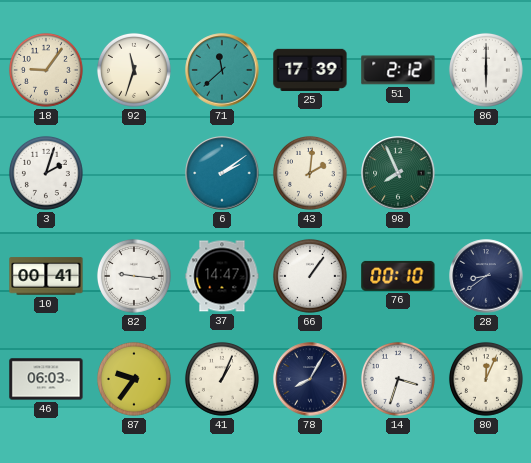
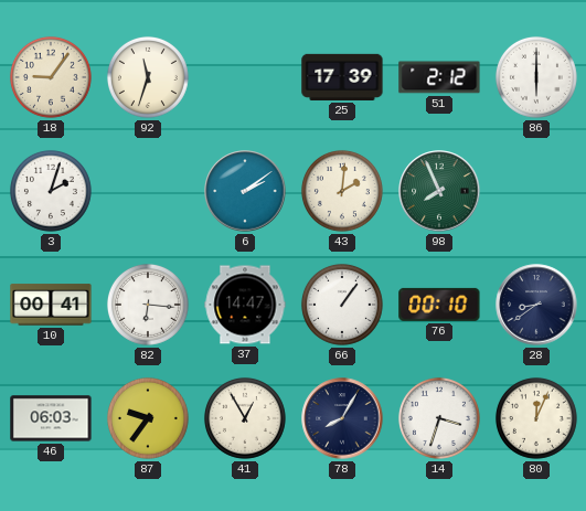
71: 11:38 -> none (222, 70)
82: 9:16 -> 6:16 (148, 305)
41: 1:04 -> 12:55 (245, 418)
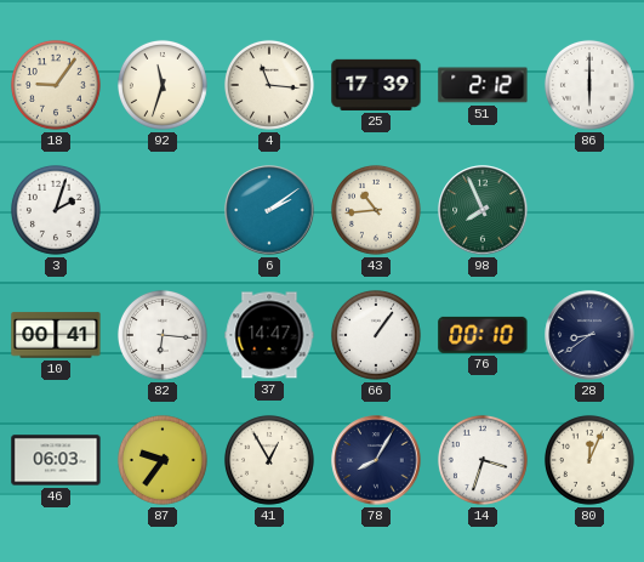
4: none -> 11:16 (269, 85)
43: 2:01 -> 10:44 (376, 210)
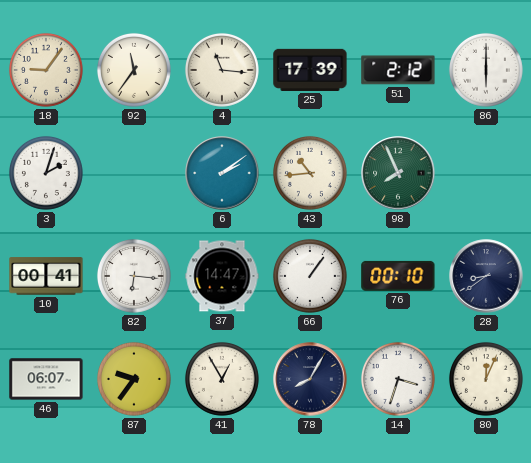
92: 11:33 -> 11:36 (134, 70)
46: 06:03 -> 06:07 (46, 379)
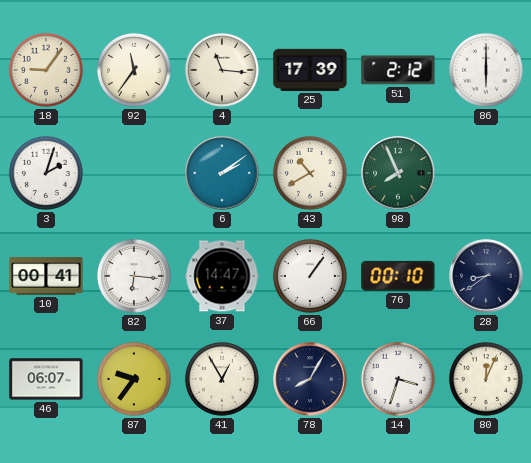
43: 10:44 -> 10:40 (310, 173)
